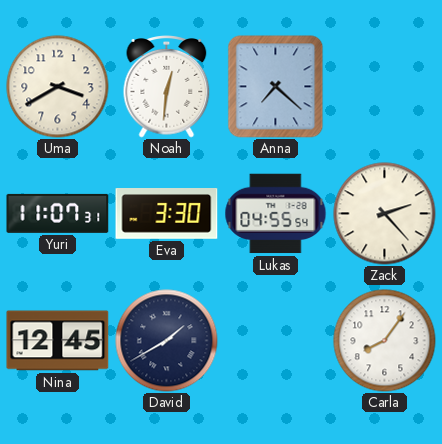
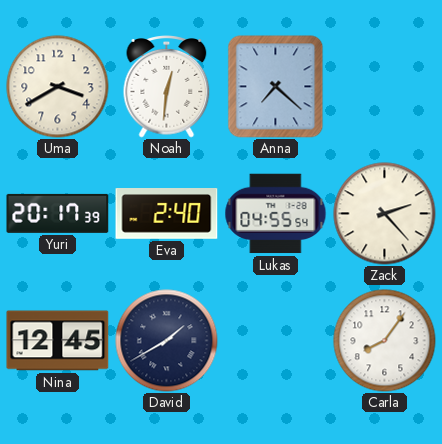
Yuri: 11:07 -> 20:17 (58, 213)
Eva: 3:30 -> 2:40 (167, 214)
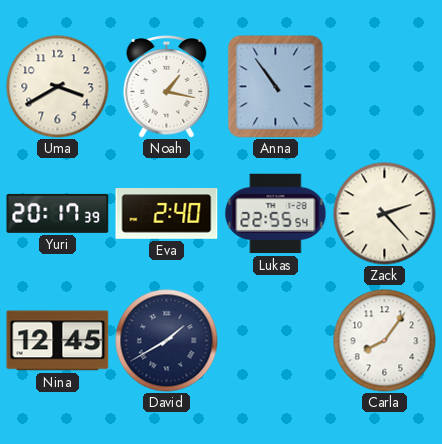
Noah: 12:31 -> 1:17 (167, 87)
Anna: 7:22 -> 10:54 (276, 87)
Lukas: 04:55 -> 22:55 (276, 214)
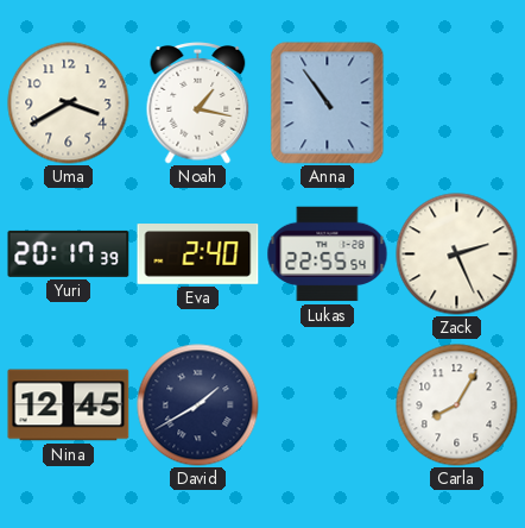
Zack: 2:23 -> 2:26 (457, 254)
Carla: 8:06 -> 8:05 (457, 406)
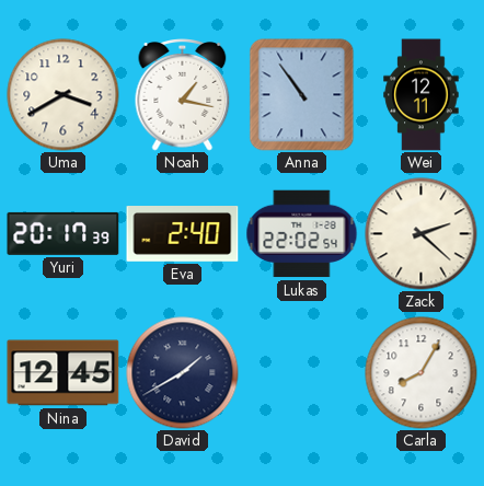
Wei: none -> 12:11 (422, 95)
Lukas: 22:55 -> 22:02 (302, 234)
Zack: 2:26 -> 2:22 (422, 234)
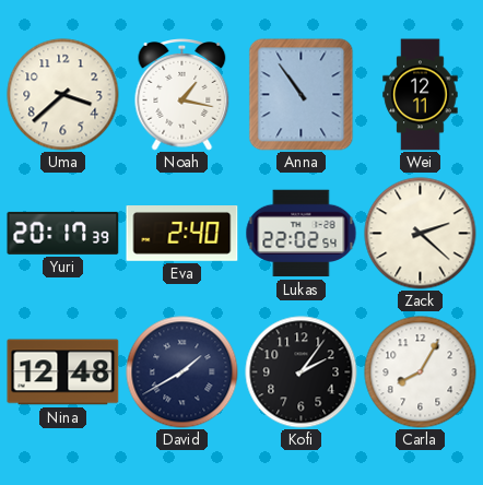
Uma: 3:40 -> 3:38 (63, 95)
Nina: 12:45 -> 12:48 (63, 372)
Kofi: none -> 2:06 (302, 372)
